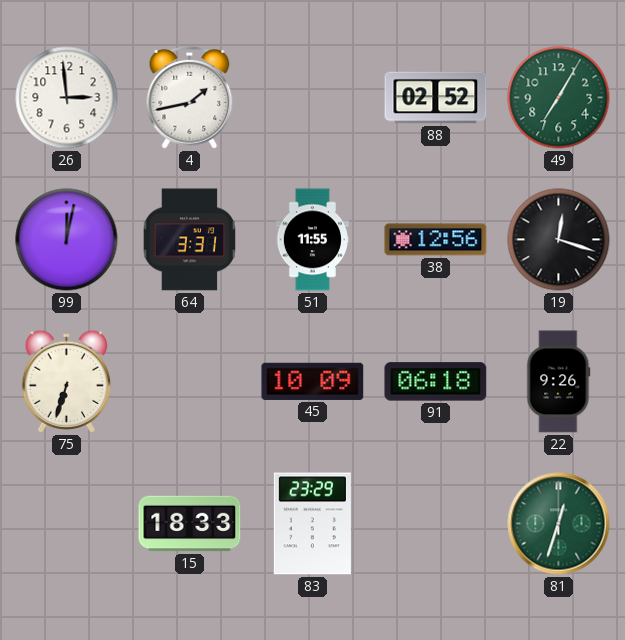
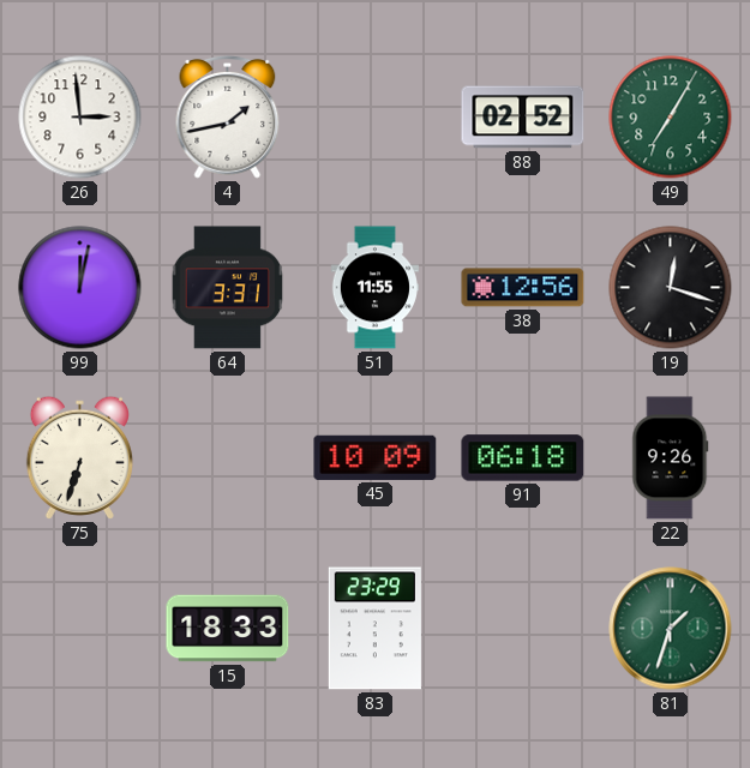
81: 12:33 -> 1:33 (671, 629)
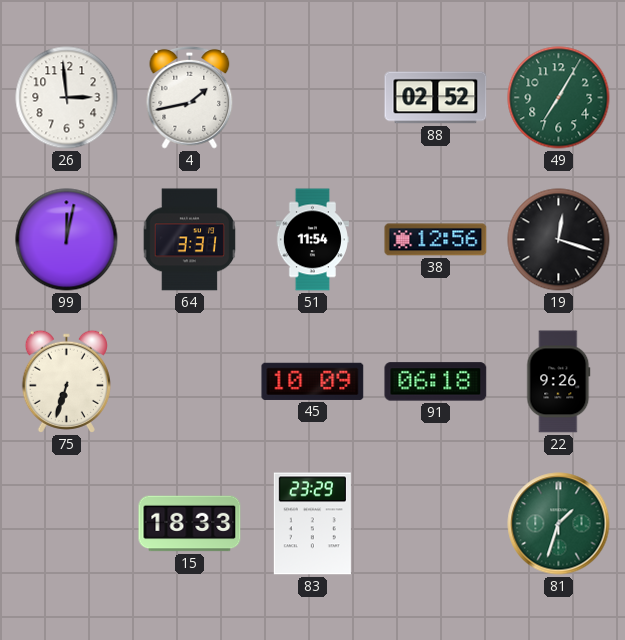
51: 11:55 -> 11:54 (312, 240)
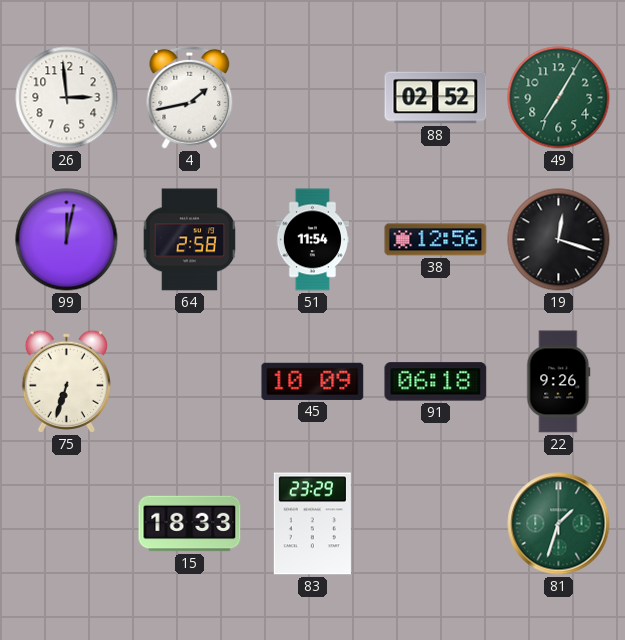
64: 3:31 -> 2:58 (190, 240)
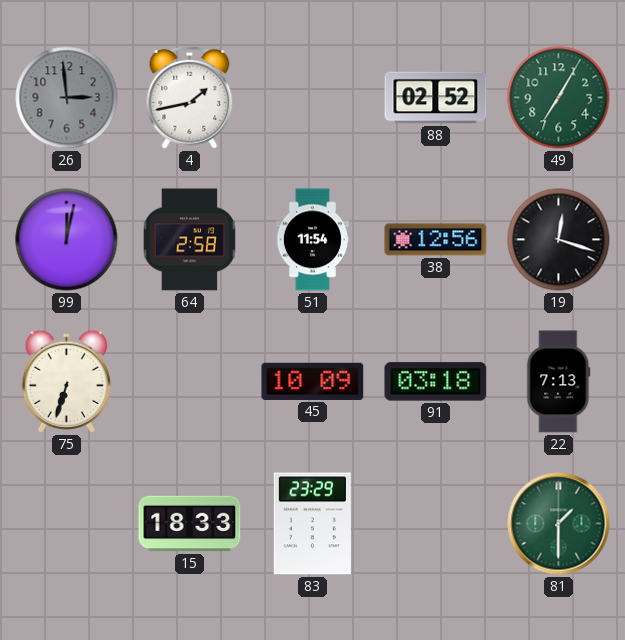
26 dial: white -> grey (67, 98)
91: 06:18 -> 03:18 (436, 382)
22: 9:26 -> 7:13 (559, 382)
81: 1:33 -> 1:30 (559, 524)
